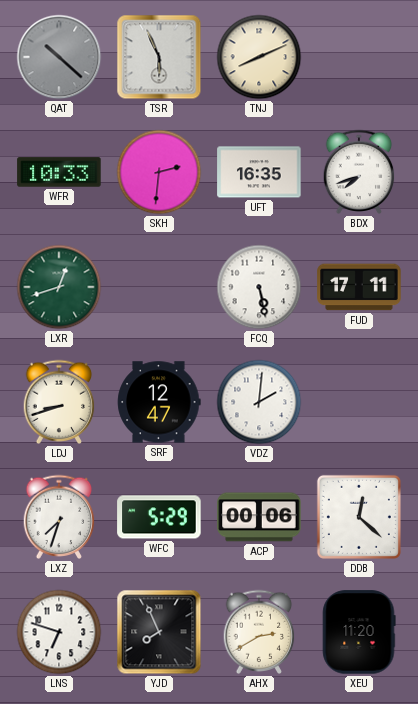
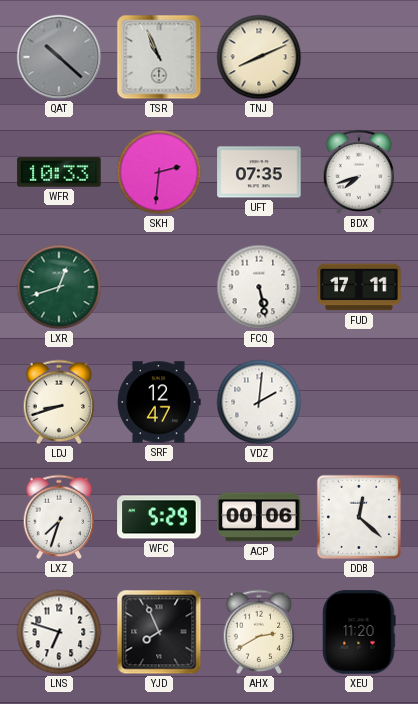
TSR: 5:56 -> 10:56 (159, 57)
UFT: 16:35 -> 07:35 (259, 172)
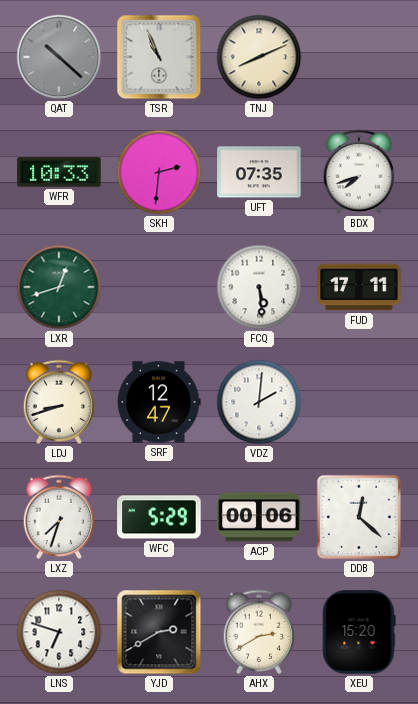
FCQ: 5:28 -> 5:29 (259, 287)
YJD: 7:56 -> 2:40 (159, 632)
XEU: 11:20 -> 15:20 (359, 632)
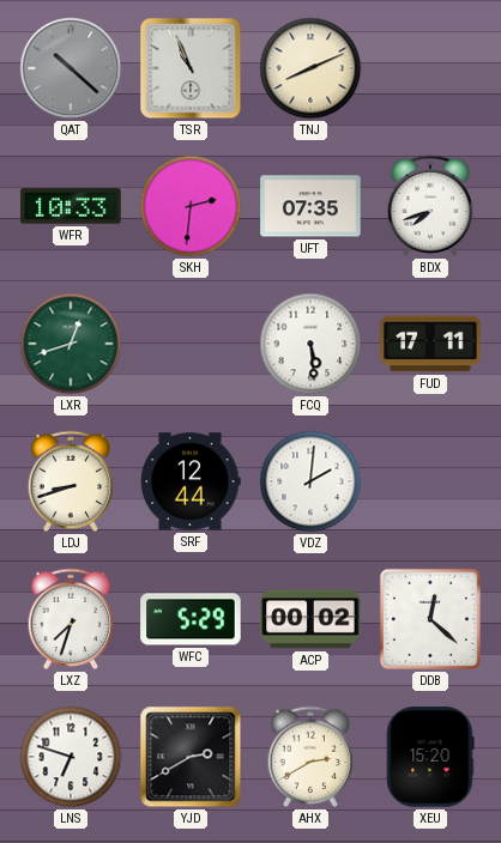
SRF: 12:47 -> 12:44 (191, 481)
ACP: 00:06 -> 00:02 (310, 619)
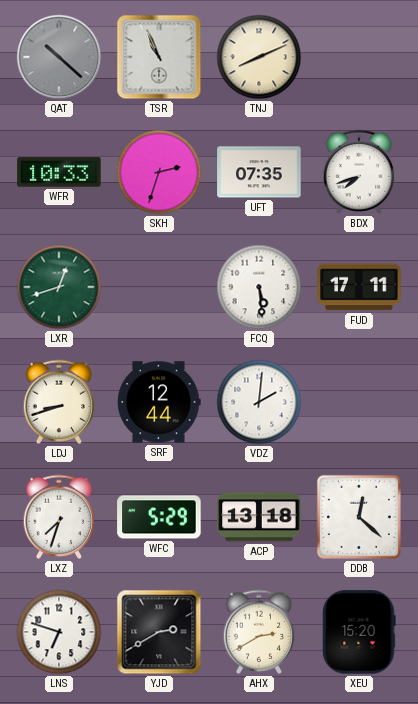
SKH: 2:31 -> 2:33 (159, 172)
ACP: 00:02 -> 13:18 (259, 517)
